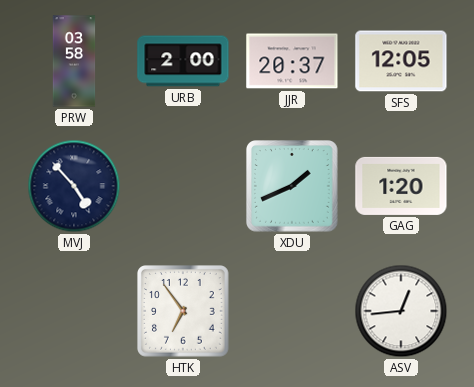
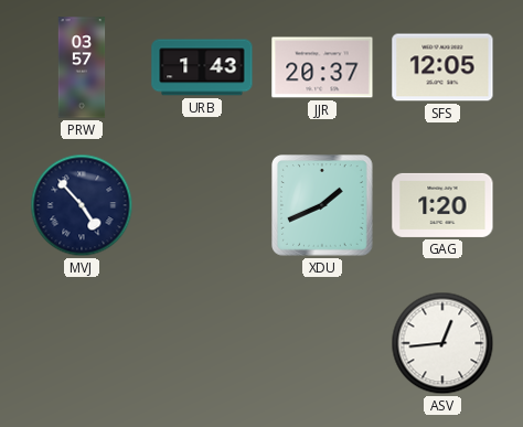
PRW: 03:58 -> 03:57 (82, 67)
URB: 2:00 -> 1:43 (202, 67)
HTK: 6:54 -> none (184, 312)
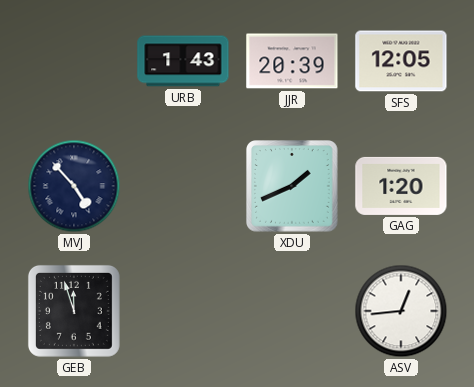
PRW: 03:57 -> none (82, 67)
JJR: 20:37 -> 20:39 (292, 61)
GEB: none -> 11:57 (74, 311)
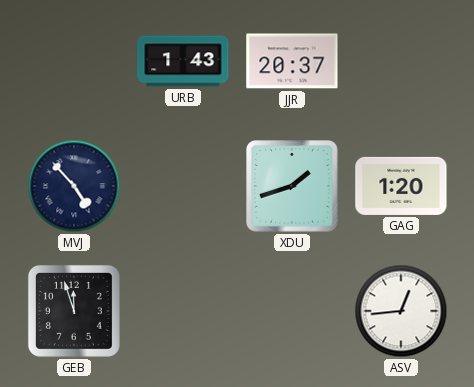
JJR: 20:39 -> 20:37 (292, 61)
SFS: 12:05 -> none (401, 61)
XDU: 1:41 -> 1:42 (293, 187)
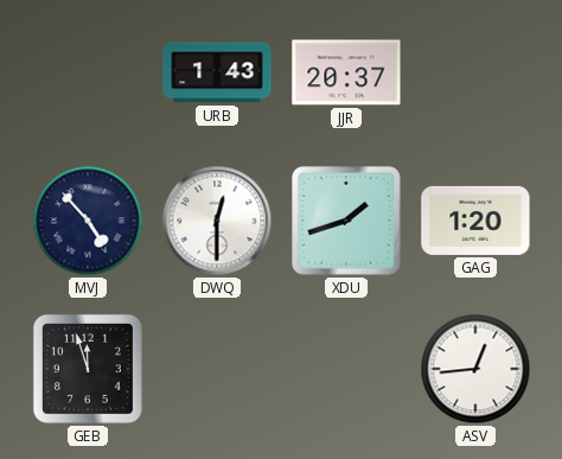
DWQ: none -> 12:30 (217, 221)
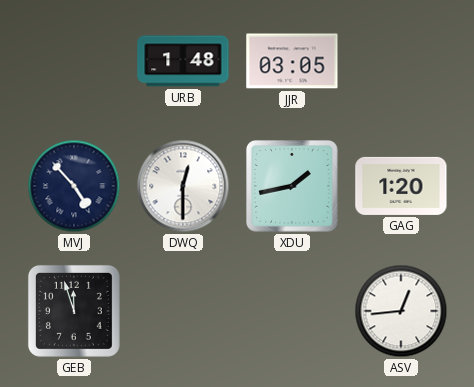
URB: 1:43 -> 1:48 (183, 61)
JJR: 20:37 -> 03:05 (292, 61)
XDU: 1:42 -> 1:43 (293, 187)
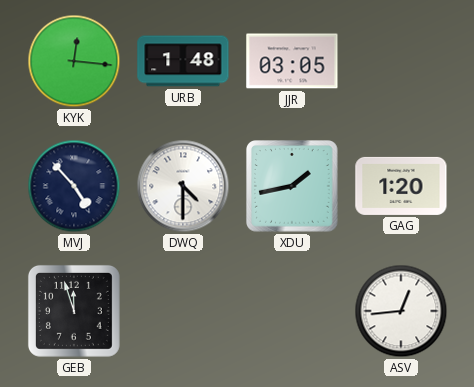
KYK: none -> 12:16 (74, 61)
DWQ: 12:30 -> 4:30 (183, 186)
